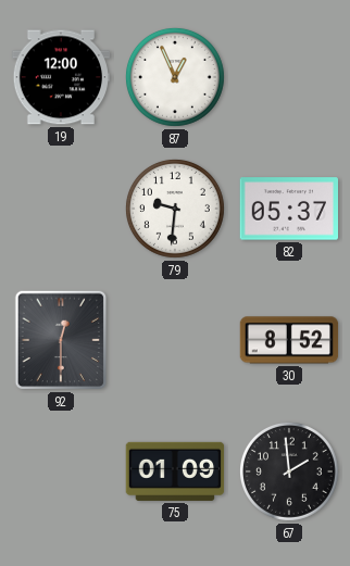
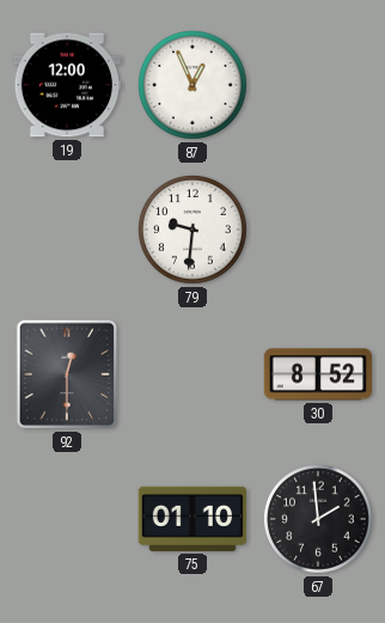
82: 05:37 -> none (288, 209)
75: 01:09 -> 01:10 (192, 519)
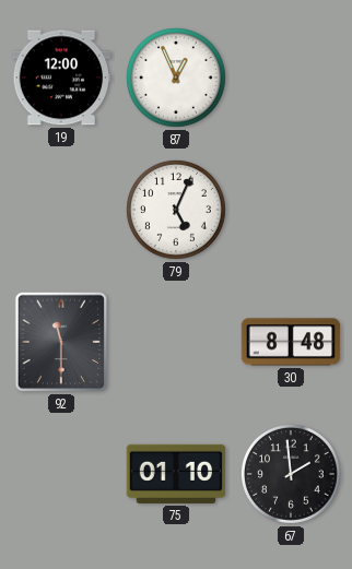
79: 9:31 -> 5:04 (176, 210)
92: 12:30 -> 11:30 (61, 342)
30: 8:52 -> 8:48 (291, 342)
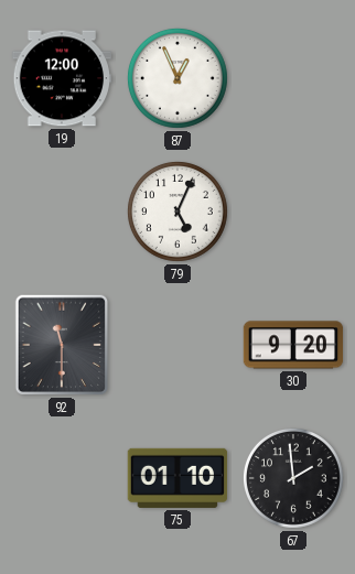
30: 8:48 -> 9:20 (293, 345)
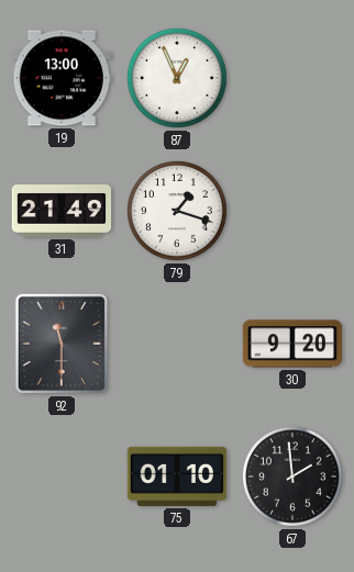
19: 12:00 -> 13:00 (62, 78)
31: none -> 21:49 (62, 212)
79: 5:04 -> 1:18 (177, 211)
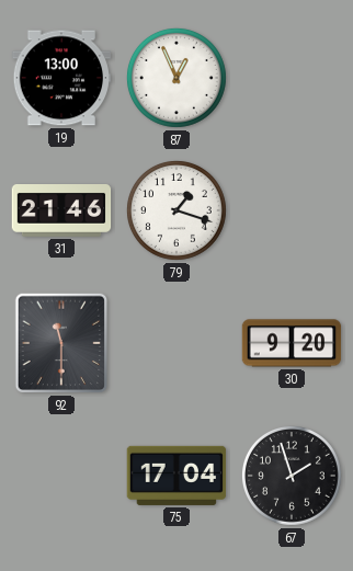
31: 21:49 -> 21:46 (61, 212)
75: 01:10 -> 17:04 (176, 476)
67: 1:59 -> 1:57 (292, 476)
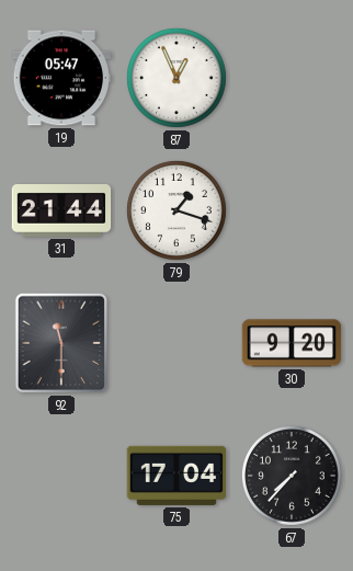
19: 13:00 -> 05:47 (61, 78)
31: 21:46 -> 21:44 (61, 212)
67: 1:57 -> 7:37 (292, 476)
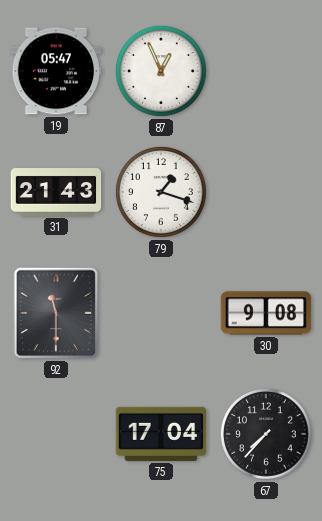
31: 21:44 -> 21:43 (56, 193)
30: 9:20 -> 9:08 (266, 313)
